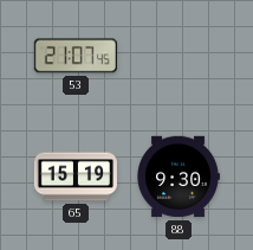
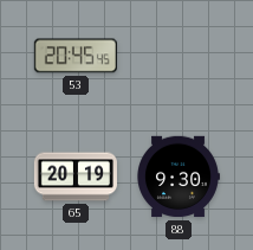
53: 21:07 -> 20:45 (76, 56)
65: 15:19 -> 20:19 (74, 177)
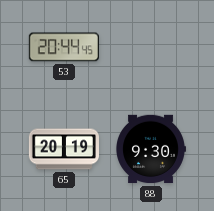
53: 20:45 -> 20:44 (64, 47)
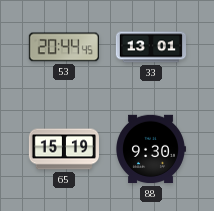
33: none -> 13:01 (150, 47)
65: 20:19 -> 15:19 (63, 149)
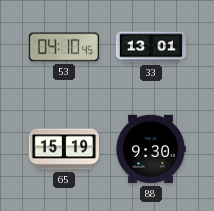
53: 20:44 -> 04:10 (64, 47)
